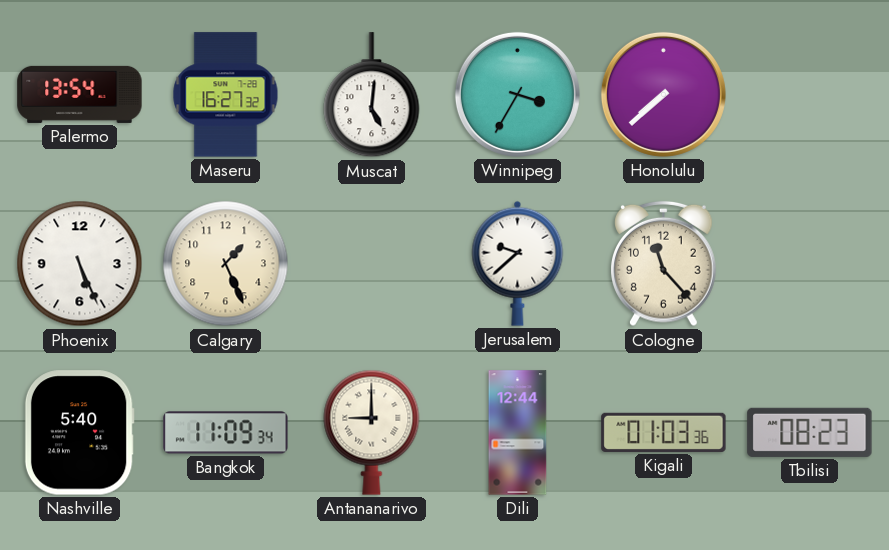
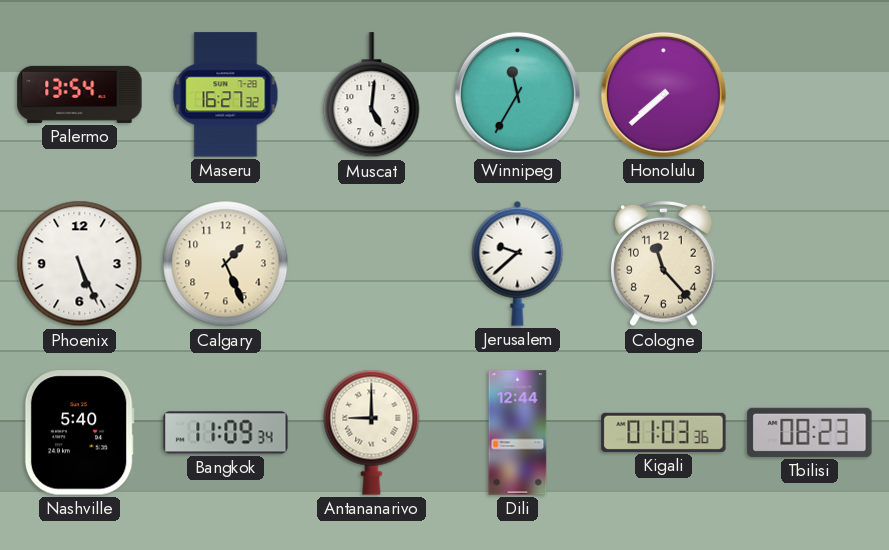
Winnipeg: 3:35 -> 11:35 (517, 94)
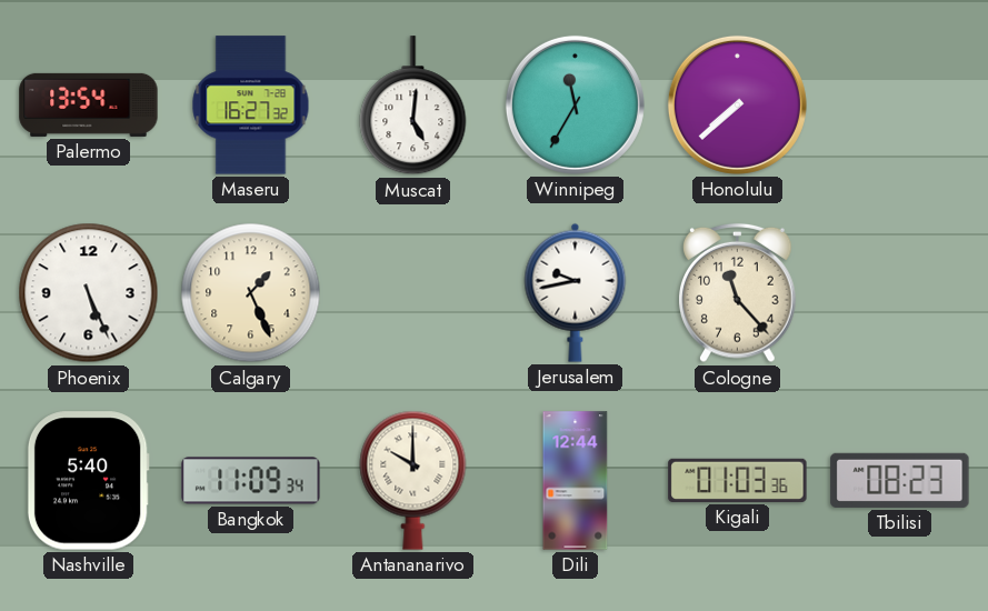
Jerusalem: 9:38 -> 9:43 (576, 292)
Antananarivo: 9:00 -> 10:00 (413, 480)
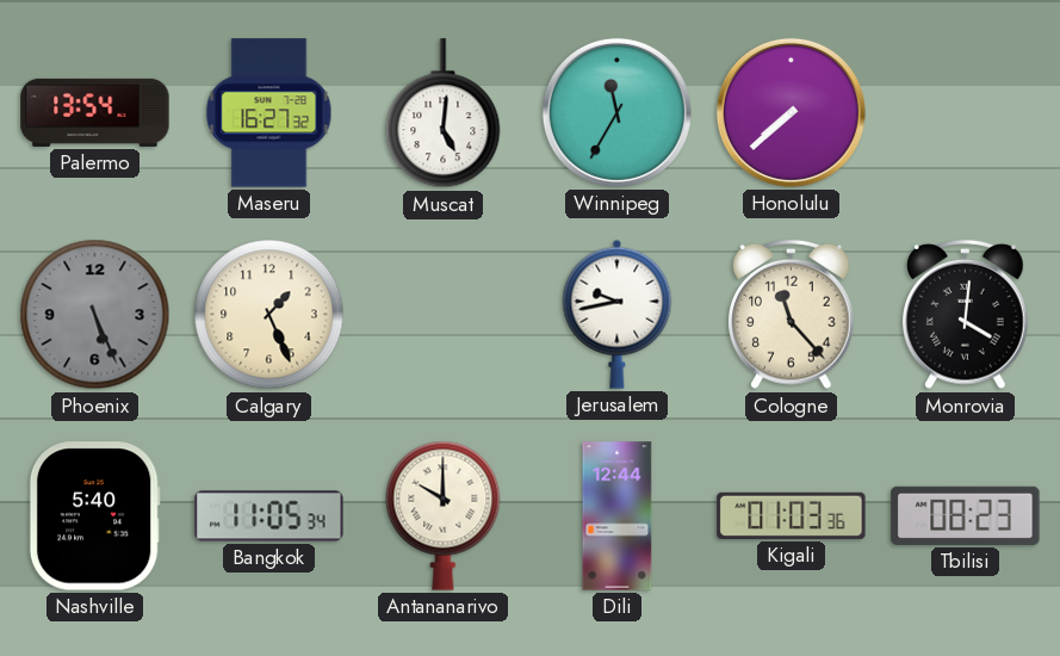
Phoenix dial: white -> grey (95, 315)
Monrovia: none -> 4:01 (966, 315)
Bangkok: 11:09 -> 11:05 (269, 516)
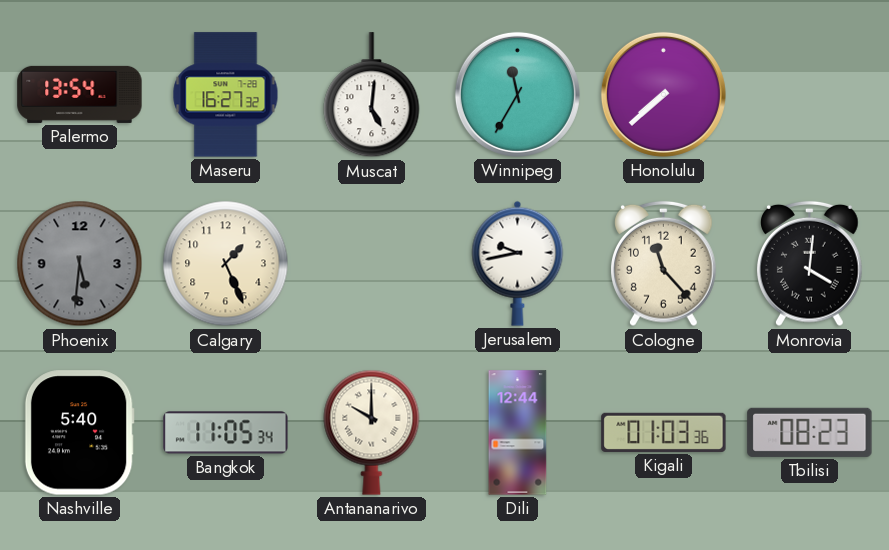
Phoenix: 5:26 -> 5:31 (80, 264)
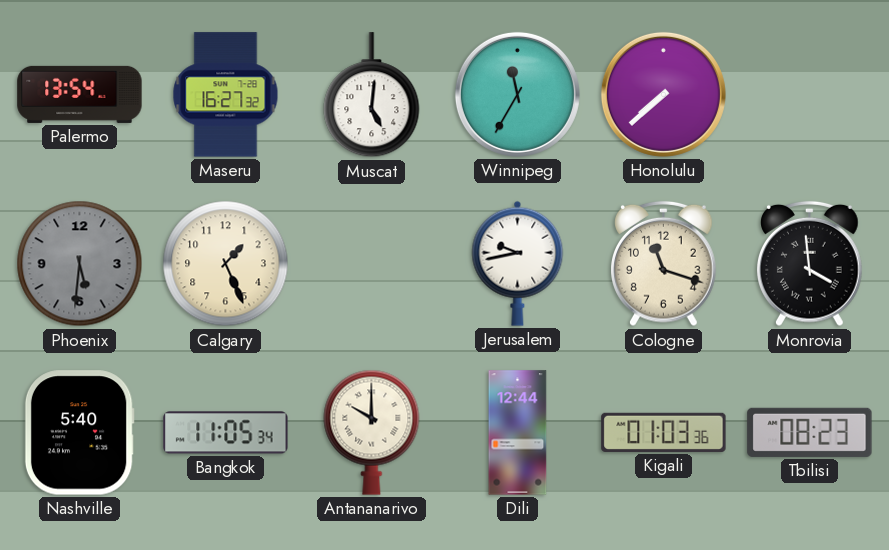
Cologne: 11:23 -> 11:18 (664, 264)
Monrovia: 4:01 -> 3:59 (810, 264)
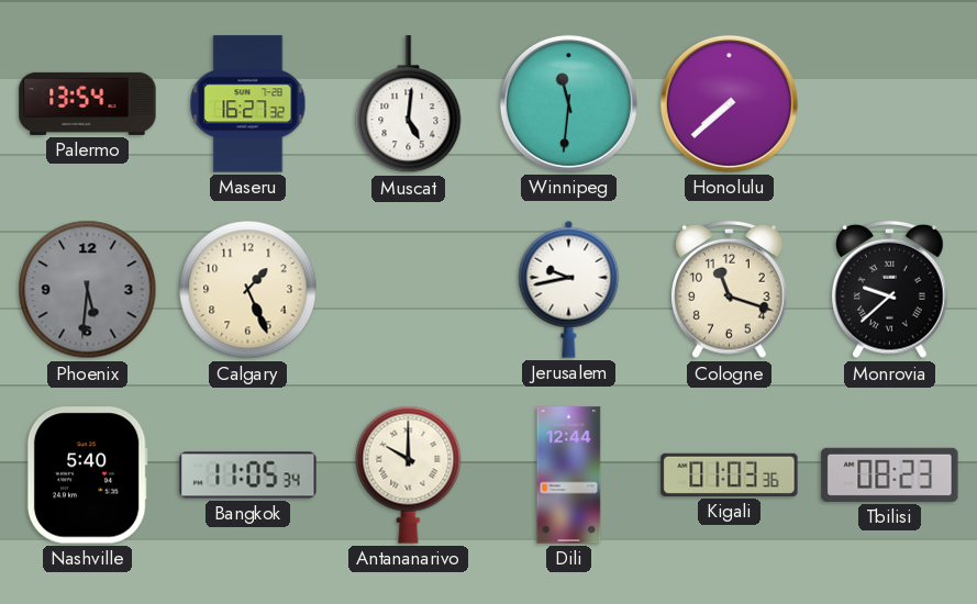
Winnipeg: 11:35 -> 11:31 (568, 103)
Monrovia: 3:59 -> 9:38 (890, 290)
